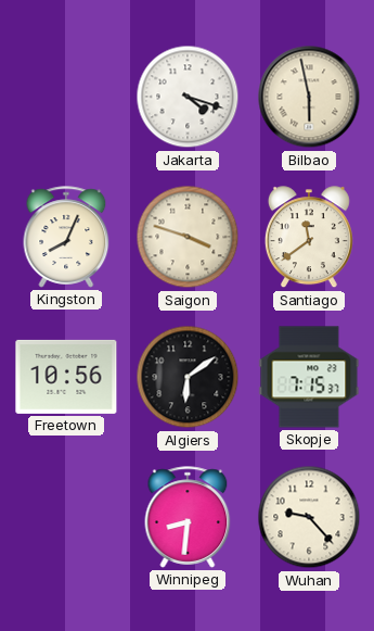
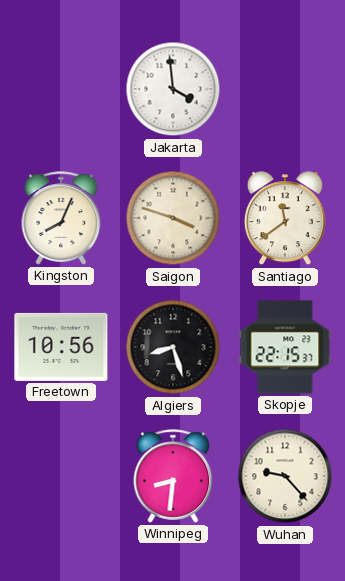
Jakarta: 4:18 -> 3:59 (173, 89)
Bilbao: 5:58 -> none (309, 97)
Algiers: 6:09 -> 8:27 (173, 347)
Skopje: 7:15 -> 22:15 (285, 347)
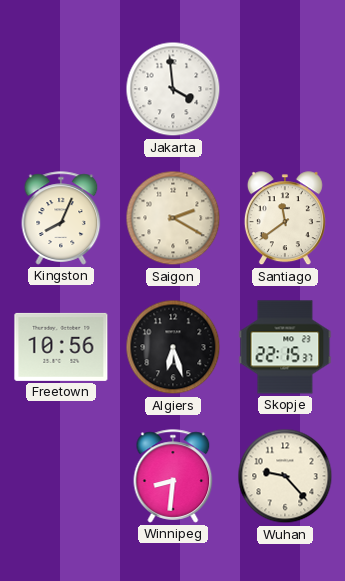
Saigon: 3:48 -> 2:20 (173, 218)
Algiers: 8:27 -> 6:27 (173, 347)
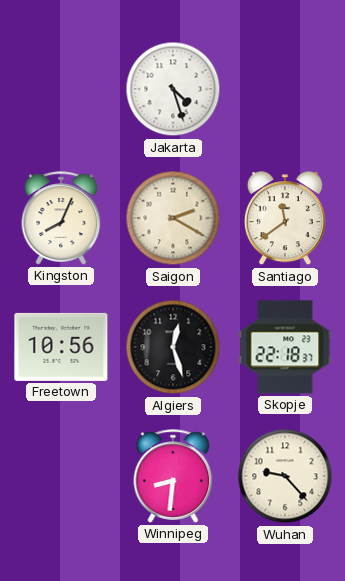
Jakarta: 3:59 -> 4:27 (173, 89)
Algiers: 6:27 -> 12:27 (173, 347)
Skopje: 22:15 -> 22:18 (285, 347)
